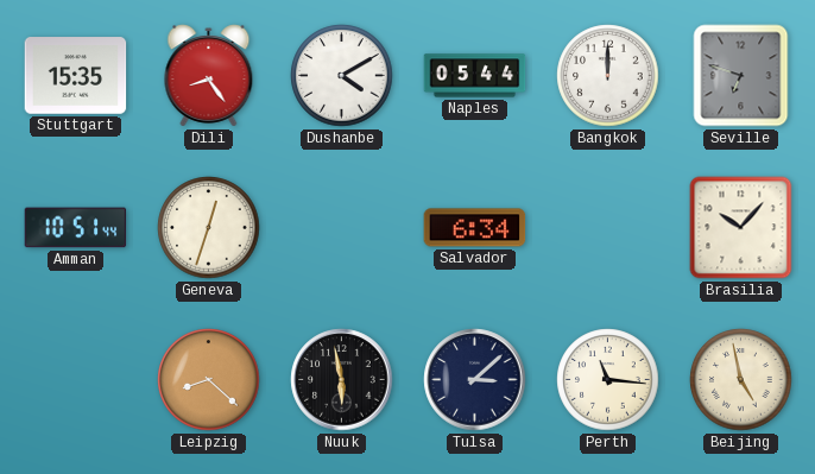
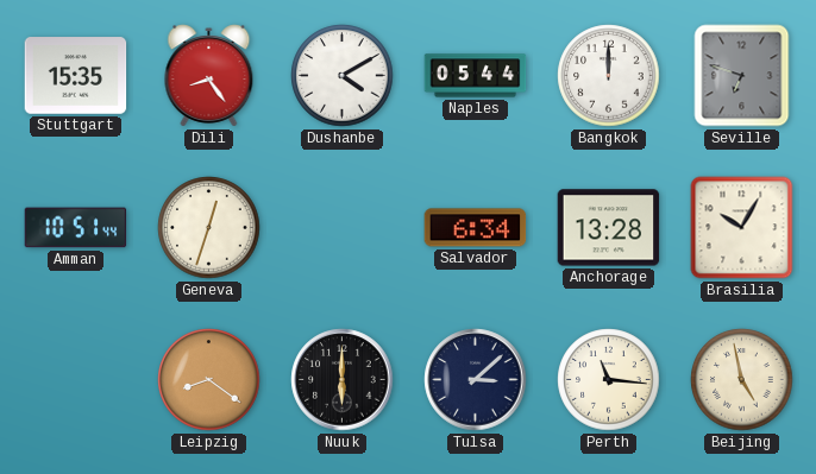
Anchorage: none -> 13:28 (609, 228)
Brasilia: 10:07 -> 10:05 (742, 228)
Leipzig: 8:22 -> 8:21 (209, 380)
Nuuk: 5:58 -> 6:00 (343, 380)
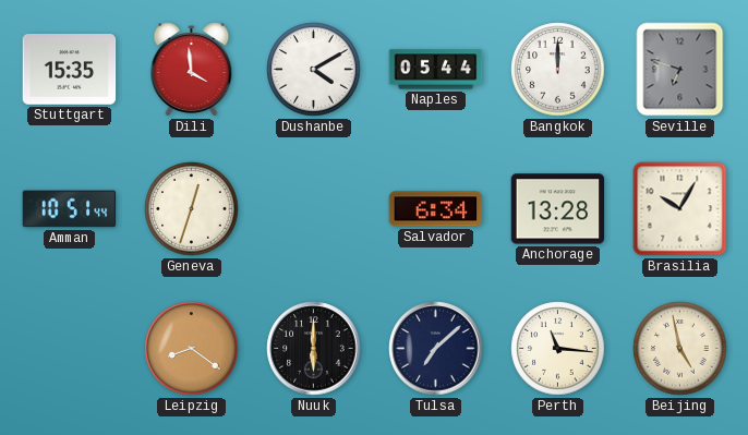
Dili: 8:24 -> 3:59 (192, 70)
Tulsa: 3:08 -> 7:08 (436, 349)
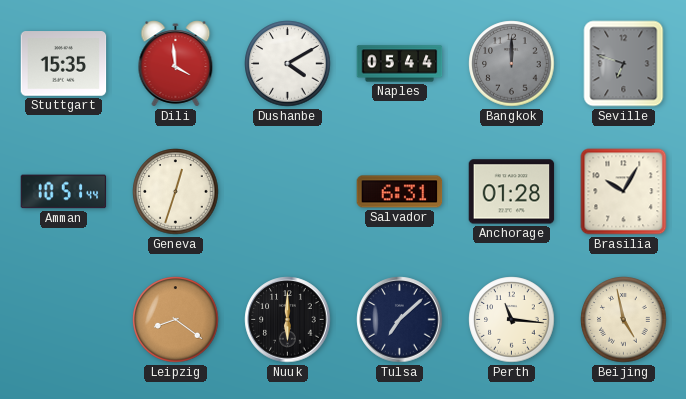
Bangkok dial: white -> grey (512, 64)
Salvador: 6:34 -> 6:31 (400, 192)
Anchorage: 13:28 -> 01:28 (512, 192)
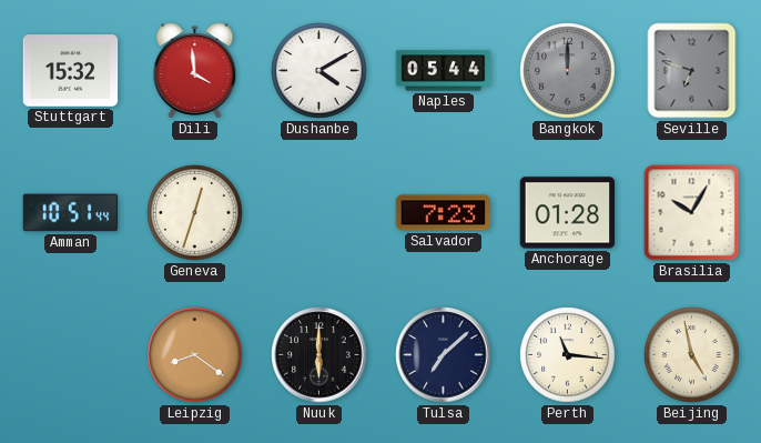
Stuttgart: 15:35 -> 15:32 (71, 71)
Salvador: 6:31 -> 7:23 (444, 213)
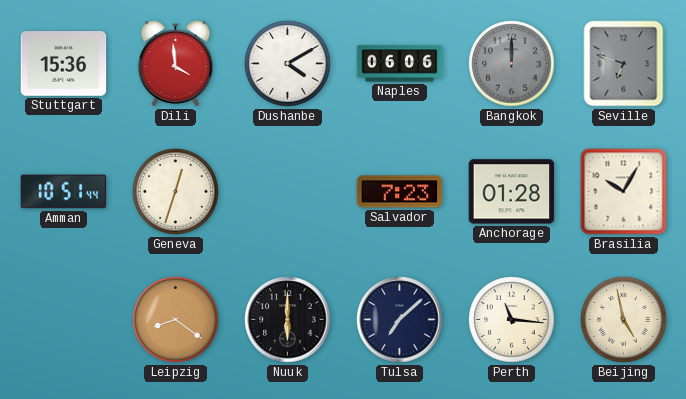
Stuttgart: 15:32 -> 15:36 (64, 64)
Naples: 05:44 -> 06:06 (400, 64)
